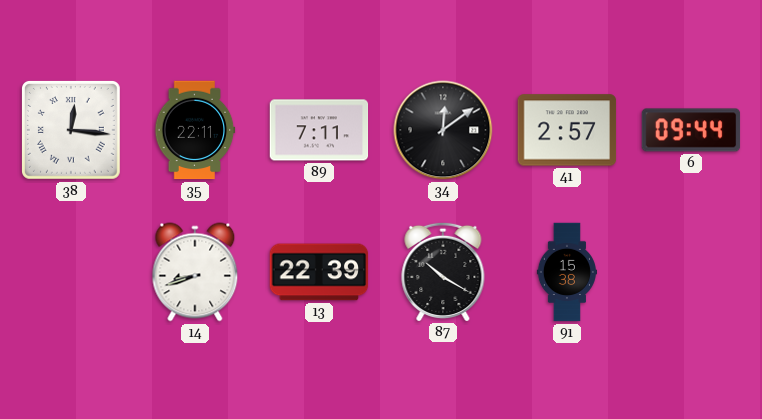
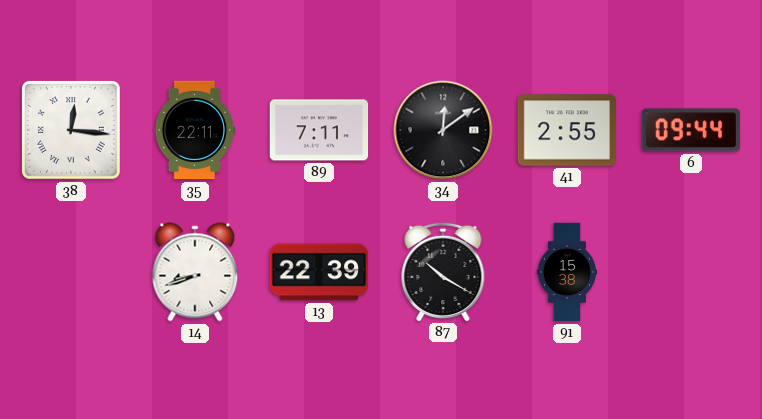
41: 2:57 -> 2:55 (567, 130)
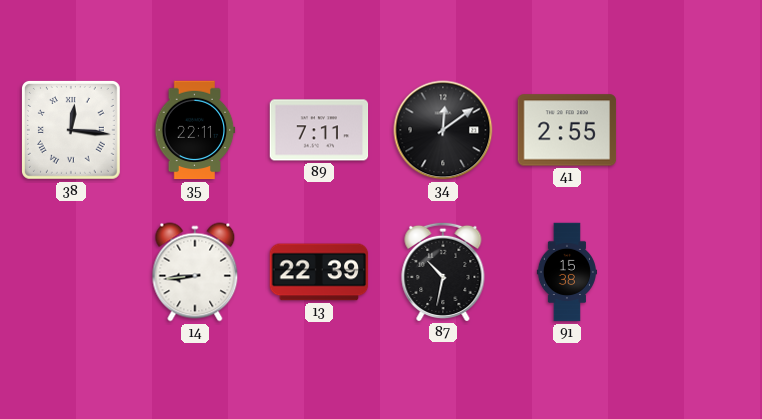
6: 09:44 -> none (691, 130)
14: 8:42 -> 8:44 (195, 272)
87: 10:20 -> 10:32 (443, 271)
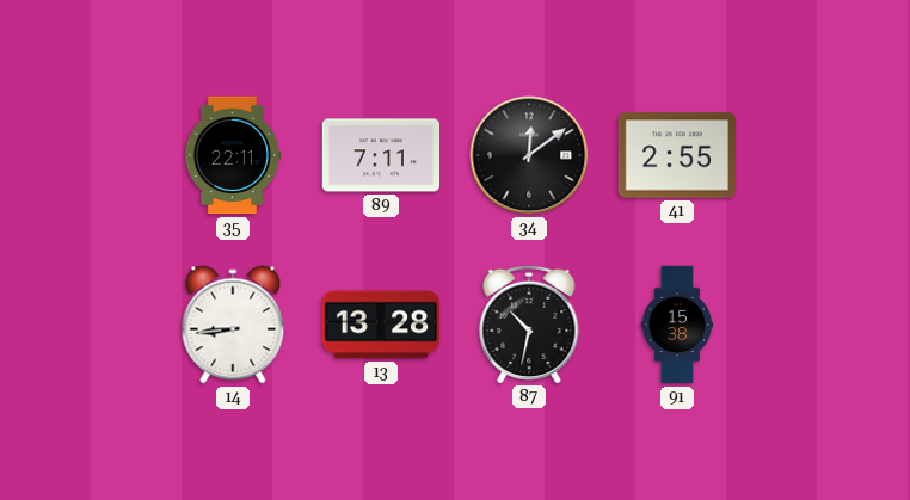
38: 12:16 -> none (71, 130)
13: 22:39 -> 13:28 (381, 325)
